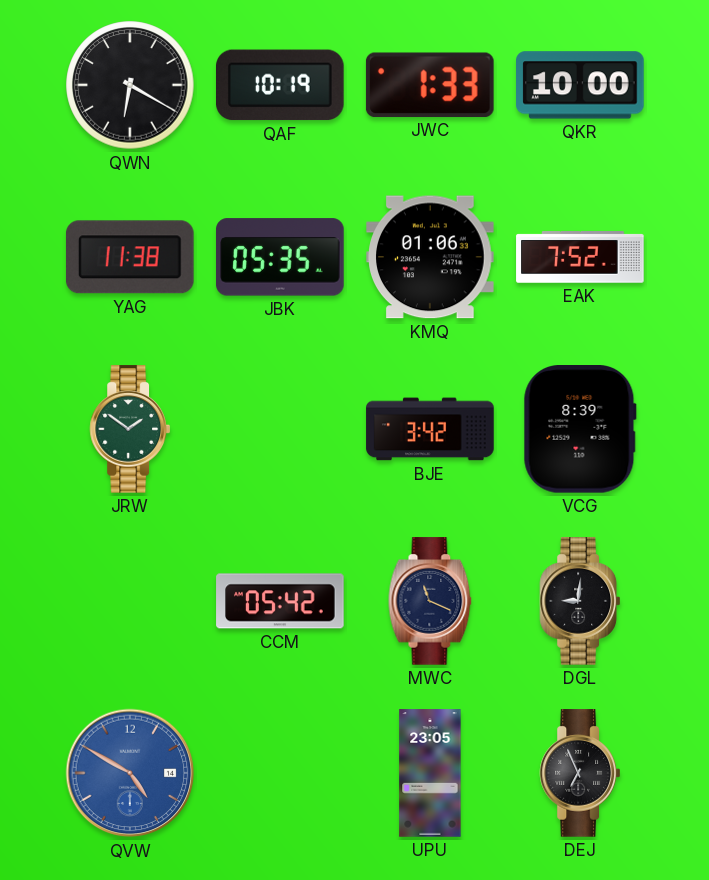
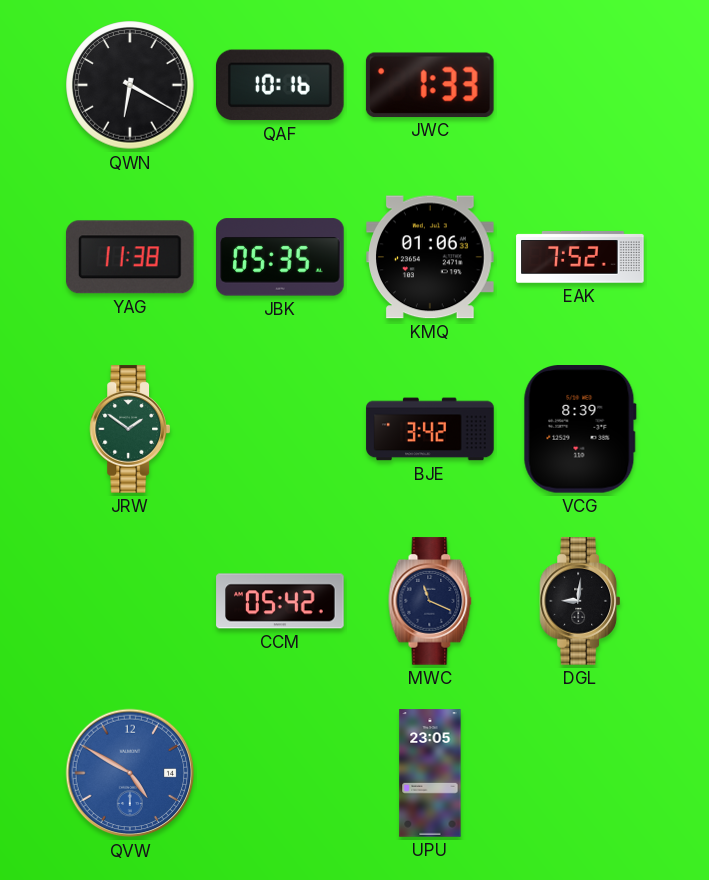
QAF: 10:19 -> 10:16 (281, 85)
QKR: 10:00 -> none (580, 85)
DEJ: 6:56 -> none (579, 773)
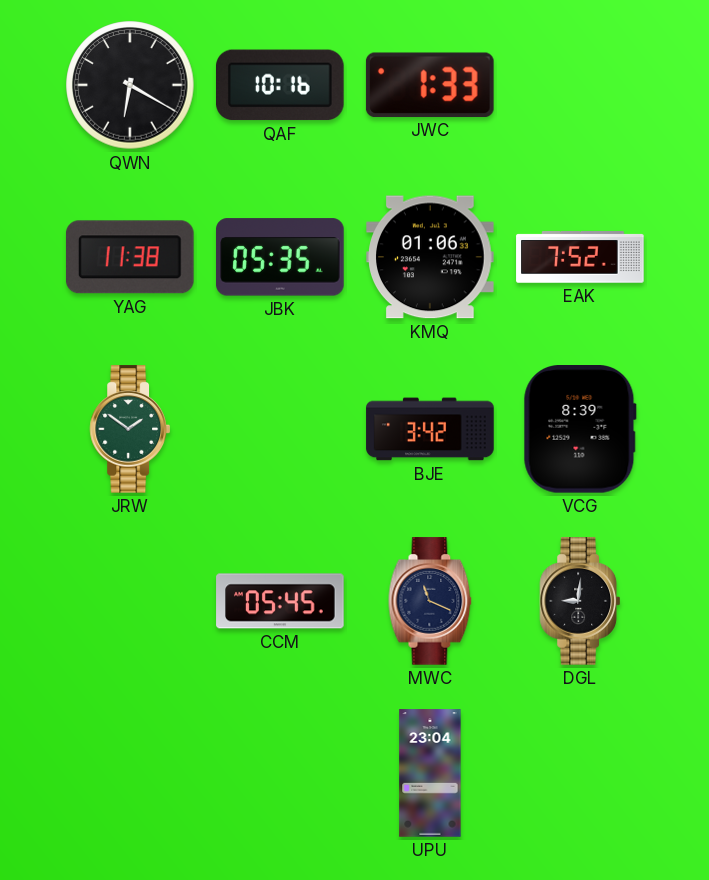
CCM: 05:42 -> 05:45 (280, 601)
QVW: 4:50 -> none (130, 773)
UPU: 23:05 -> 23:04 (430, 773)
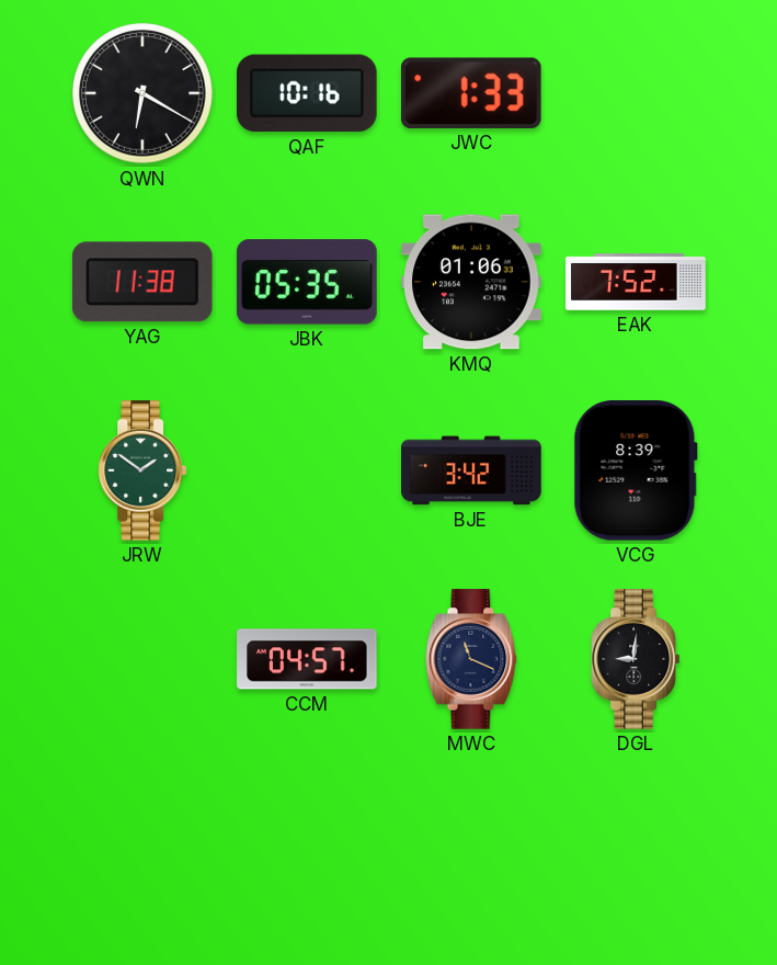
CCM: 05:45 -> 04:57 (307, 659)
UPU: 23:04 -> none (430, 773)
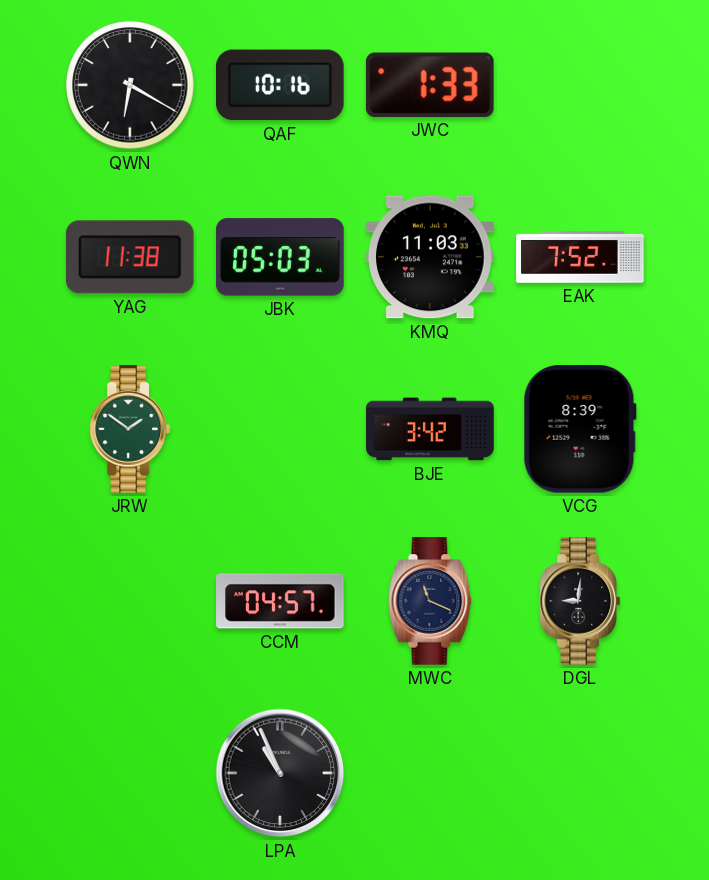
JBK: 05:35 -> 05:03 (280, 257)
KMQ: 01:06 -> 11:03 (430, 257)
LPA: none -> 10:56 (280, 773)
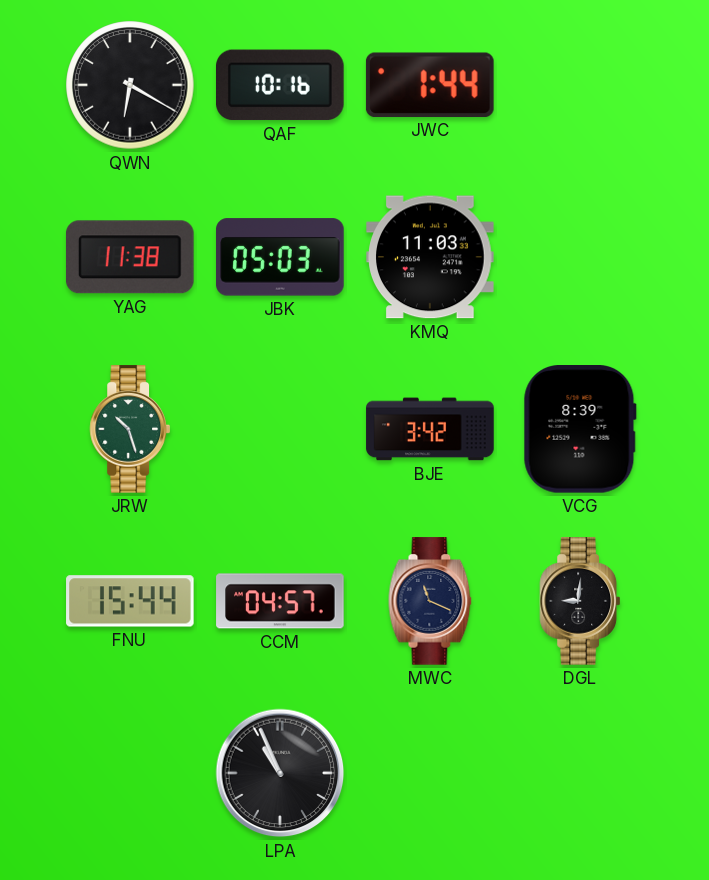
JWC: 1:33 -> 1:44 (430, 85)
EAK: 7:52 -> none (580, 257)
JRW: 1:51 -> 10:27 (129, 429)
FNU: none -> 15:44 (130, 601)
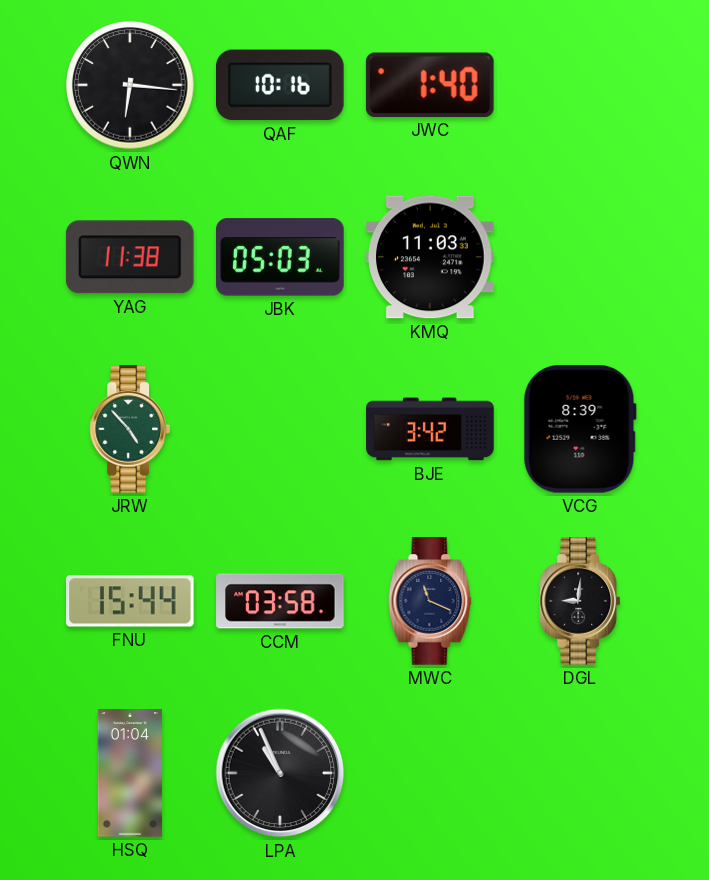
QWN: 6:20 -> 6:16 (130, 85)
JWC: 1:44 -> 1:40 (430, 85)
JRW: 10:27 -> 4:53 (129, 429)
CCM: 04:57 -> 03:58 (280, 601)
HSQ: none -> 01:04 (130, 773)
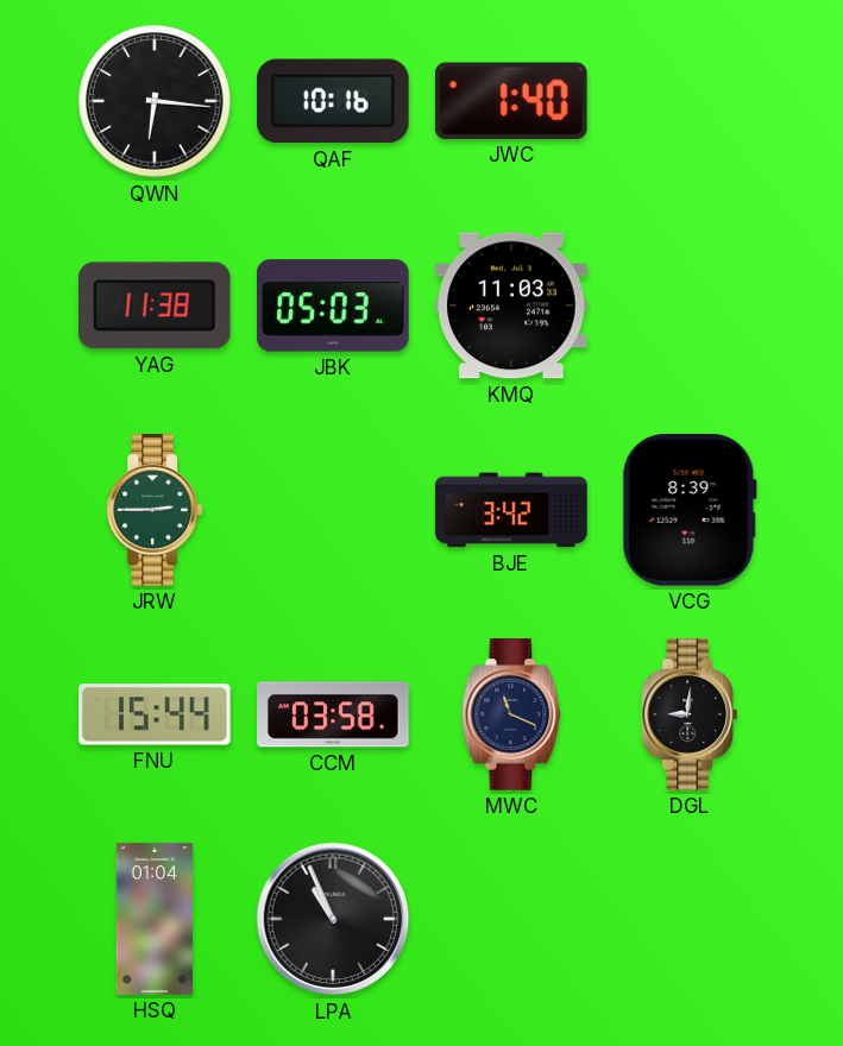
JRW: 4:53 -> 2:45 (153, 510)
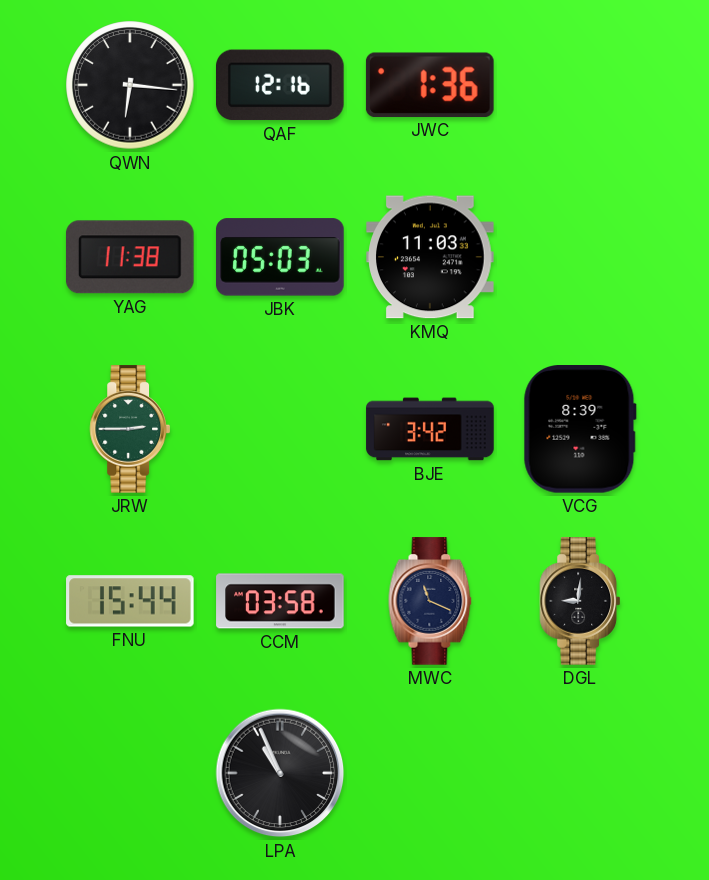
QAF: 10:16 -> 12:16 (281, 85)
JWC: 1:40 -> 1:36 (430, 85)
HSQ: 01:04 -> none (155, 919)
